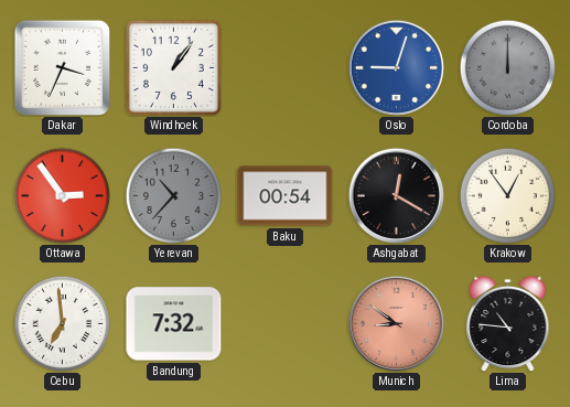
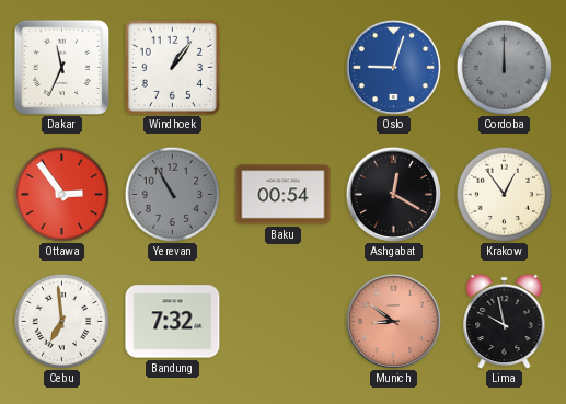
Dakar: 3:34 -> 11:34 (61, 67)
Yerevan: 10:37 -> 10:55 (172, 194)
Lima: 10:46 -> 9:58 (505, 321)
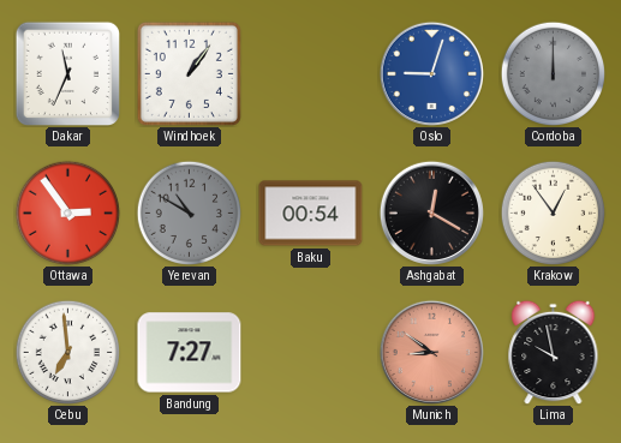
Yerevan: 10:55 -> 10:50 (189, 212)
Bandung: 7:32 -> 7:27 (190, 353)
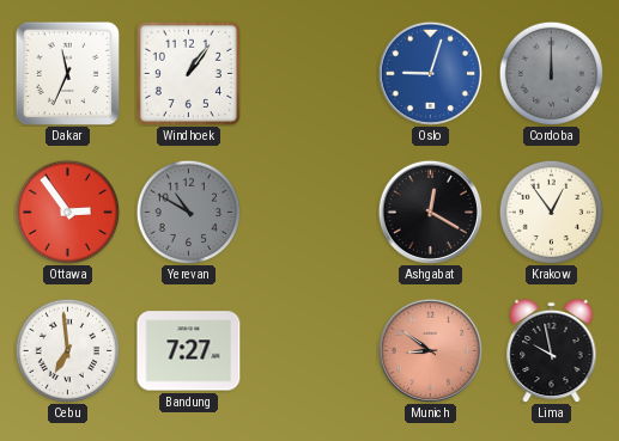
Baku: 00:54 -> none (311, 214)
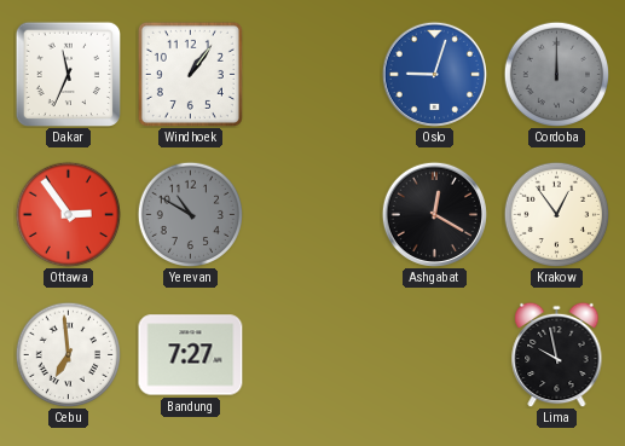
Munich: 8:51 -> none (430, 350)
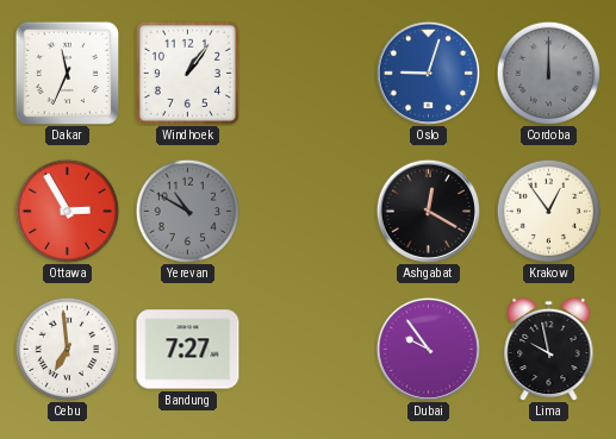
Ottawa: 2:54 -> 2:55 (67, 211)
Dubai: none -> 9:54 (428, 349)
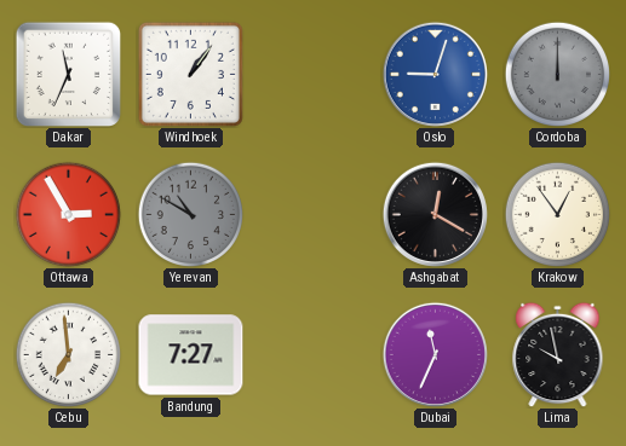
Dubai: 9:54 -> 11:34 (435, 354)
